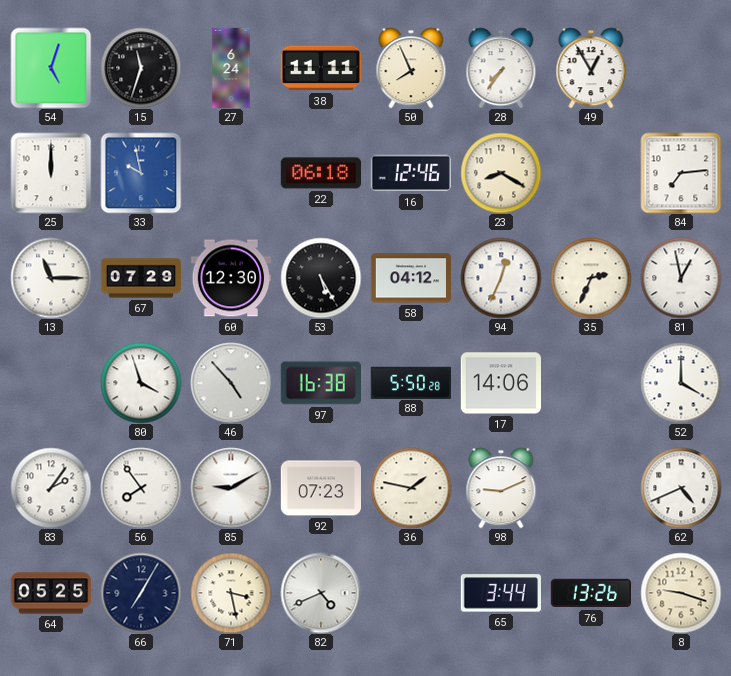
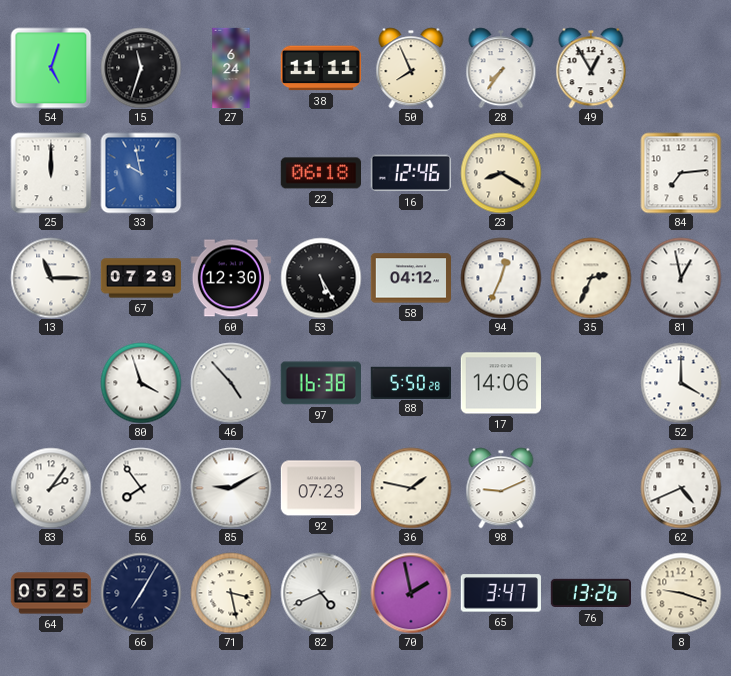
70: none -> 1:58 (411, 593)
65: 3:44 -> 3:47 (501, 593)
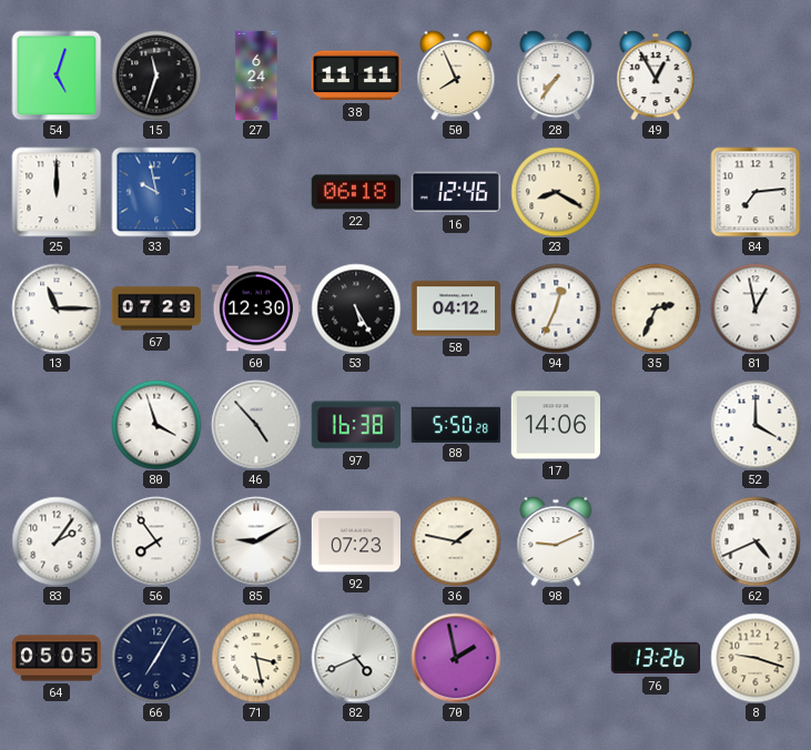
64: 05:25 -> 05:05 (57, 658)
65: 3:47 -> none (501, 593)
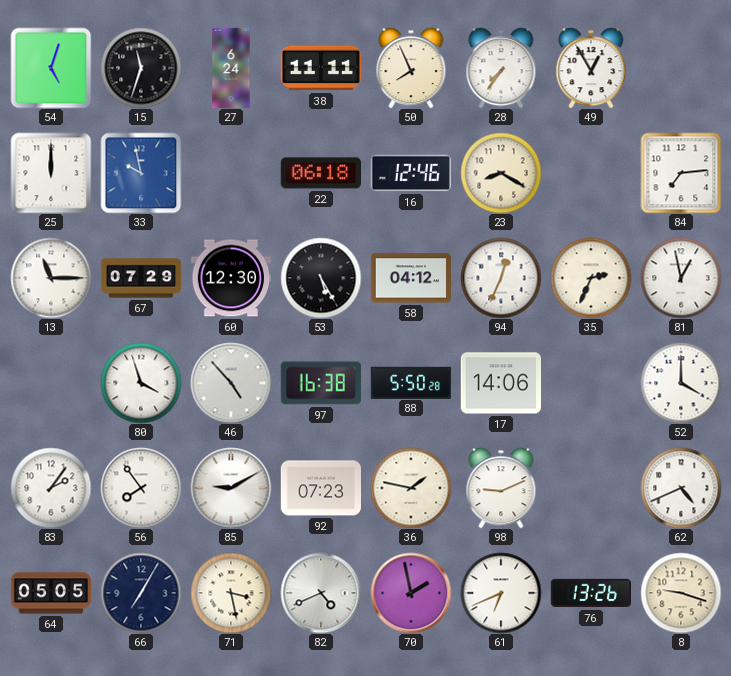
61: none -> 6:41 (501, 593)
